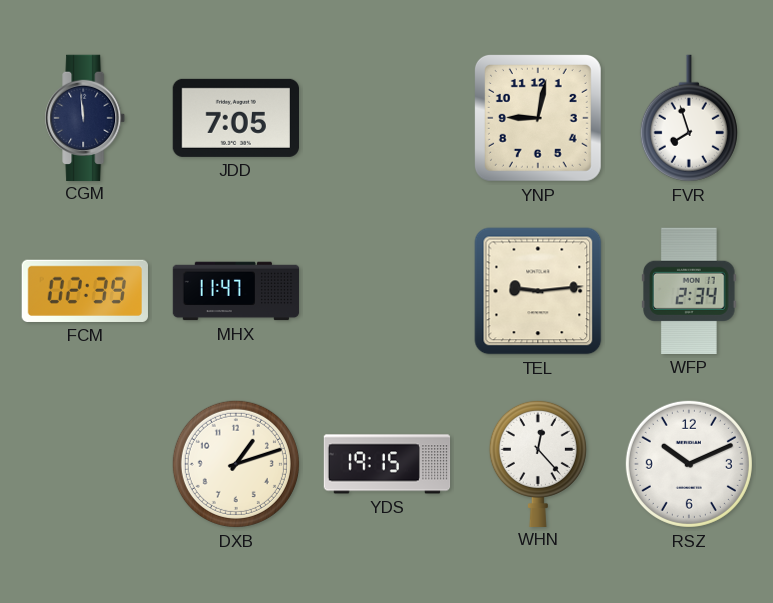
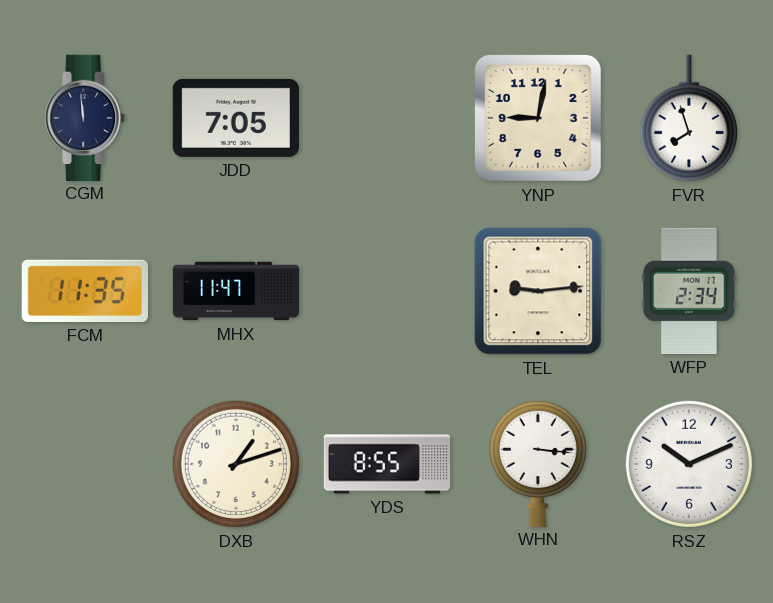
FCM: 02:39 -> 11:35 (85, 291)
YDS: 19:15 -> 8:55 (387, 464)
WHN: 12:23 -> 3:16 (538, 463)
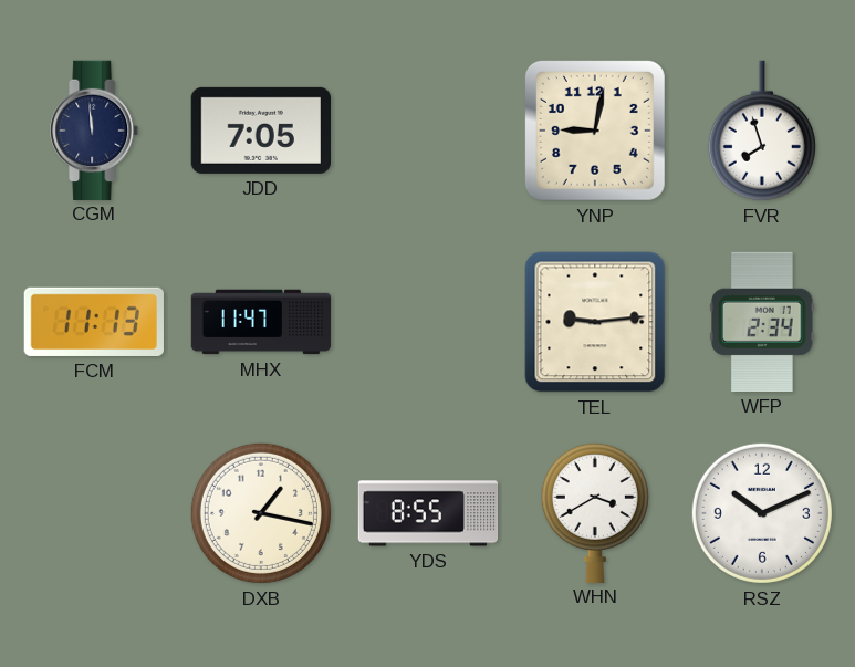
FCM: 11:35 -> 11:13 (94, 322)
DXB: 1:12 -> 1:17 (261, 513)
WHN: 3:16 -> 3:40 (595, 512)
